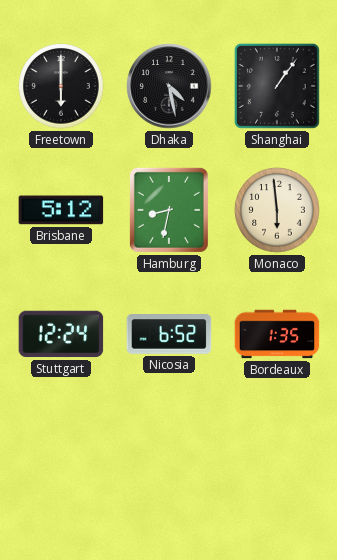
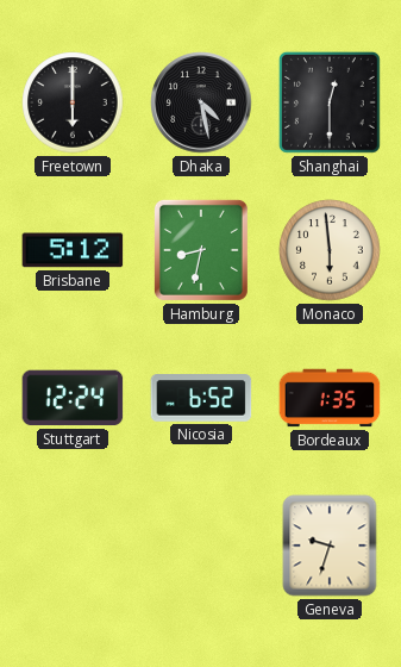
Shanghai: 1:06 -> 12:30 (330, 102)
Geneva: none -> 9:33 (330, 546)
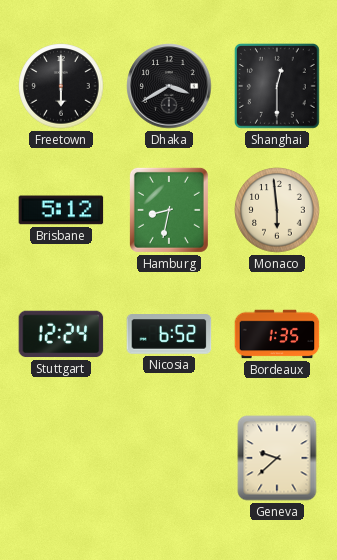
Dhaka: 4:28 -> 3:40 (169, 86)
Geneva: 9:33 -> 9:38 (277, 458)
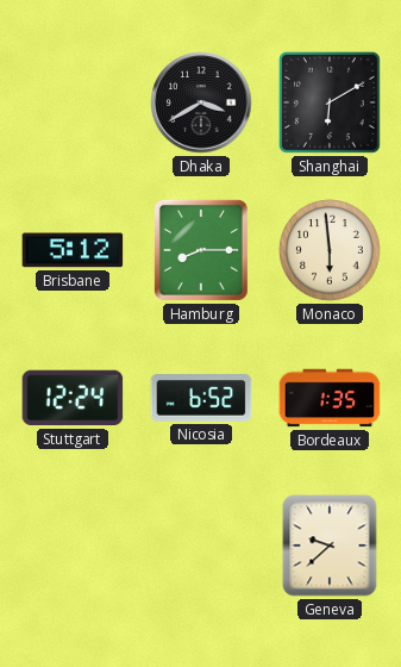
Freetown: 6:00 -> none (61, 86)
Shanghai: 12:30 -> 6:10 (330, 102)
Hamburg: 8:32 -> 8:15 (201, 250)
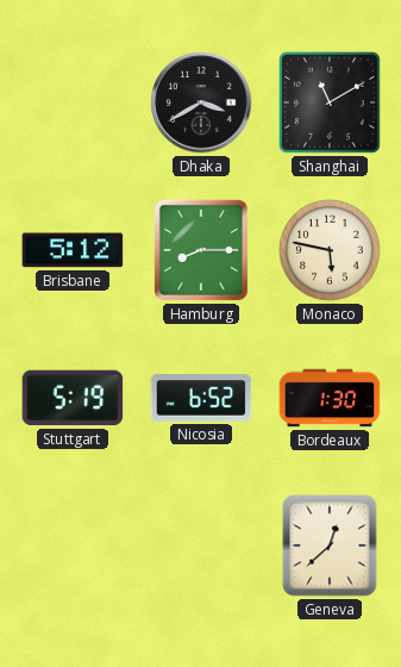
Shanghai: 6:10 -> 11:10 (330, 102)
Monaco: 5:59 -> 5:47 (330, 250)
Stuttgart: 12:24 -> 5:19 (73, 398)
Bordeaux: 1:35 -> 1:30 (330, 398)
Geneva: 9:38 -> 12:38 (330, 546)
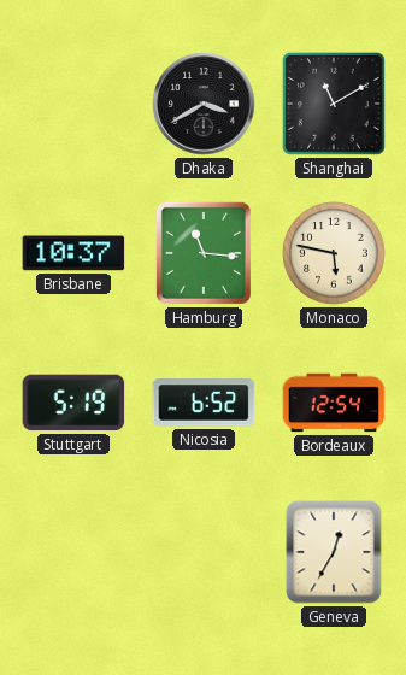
Brisbane: 5:12 -> 10:37 (73, 253)
Hamburg: 8:15 -> 11:16 (204, 253)
Bordeaux: 1:30 -> 12:54 (334, 403)
Geneva: 12:38 -> 12:35 (334, 552)
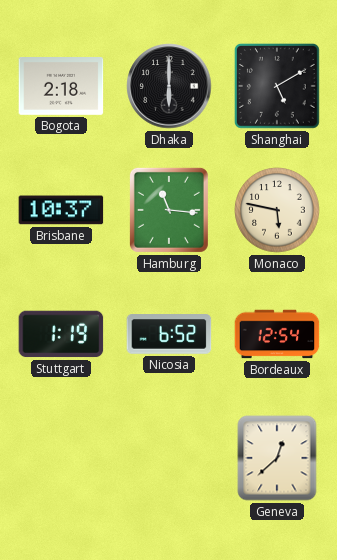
Bogota: none -> 2:18 (61, 87)
Dhaka: 3:40 -> 6:00 (169, 86)
Shanghai: 11:10 -> 5:10 (277, 86)
Stuttgart: 5:19 -> 1:19 (61, 334)
Geneva: 12:35 -> 12:38 (277, 458)
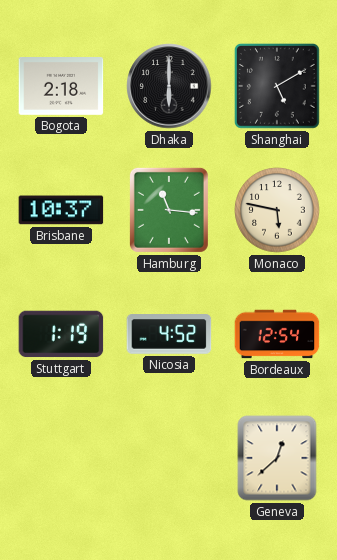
Nicosia: 6:52 -> 4:52 (169, 334)
